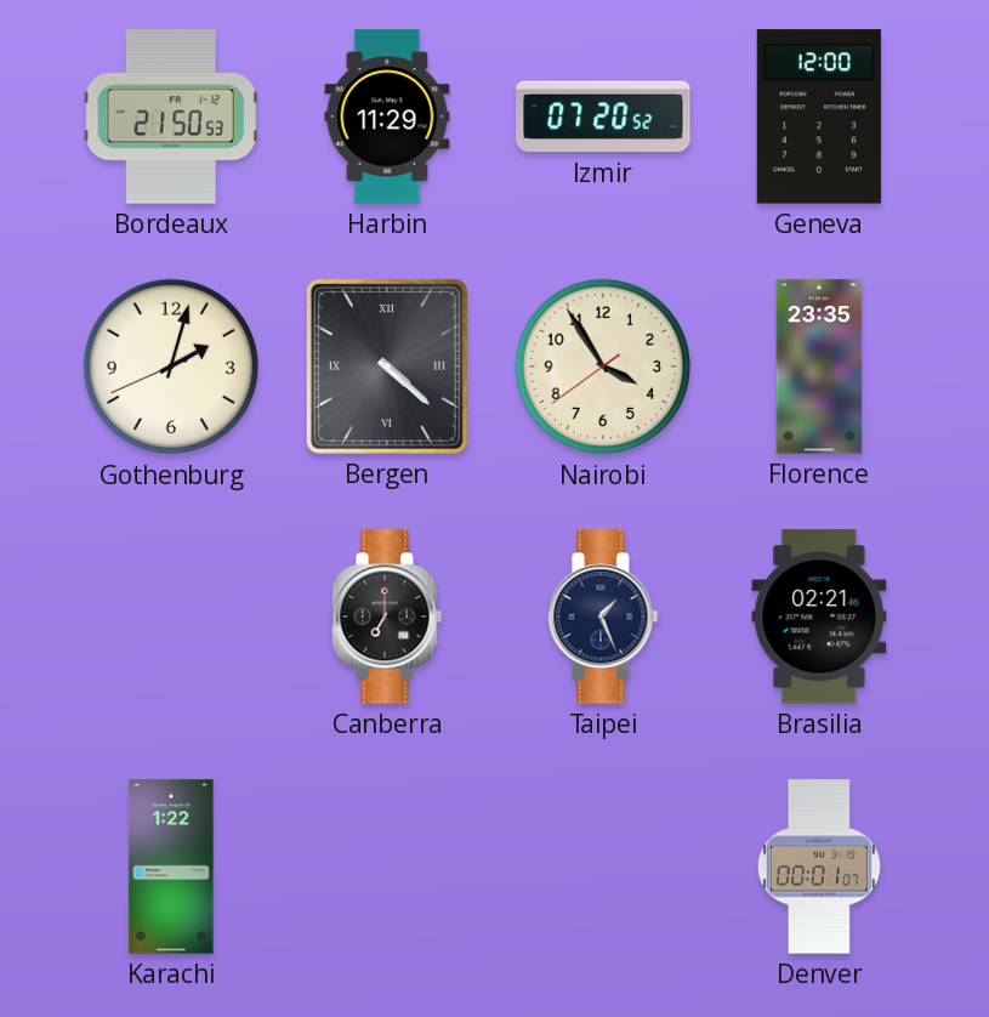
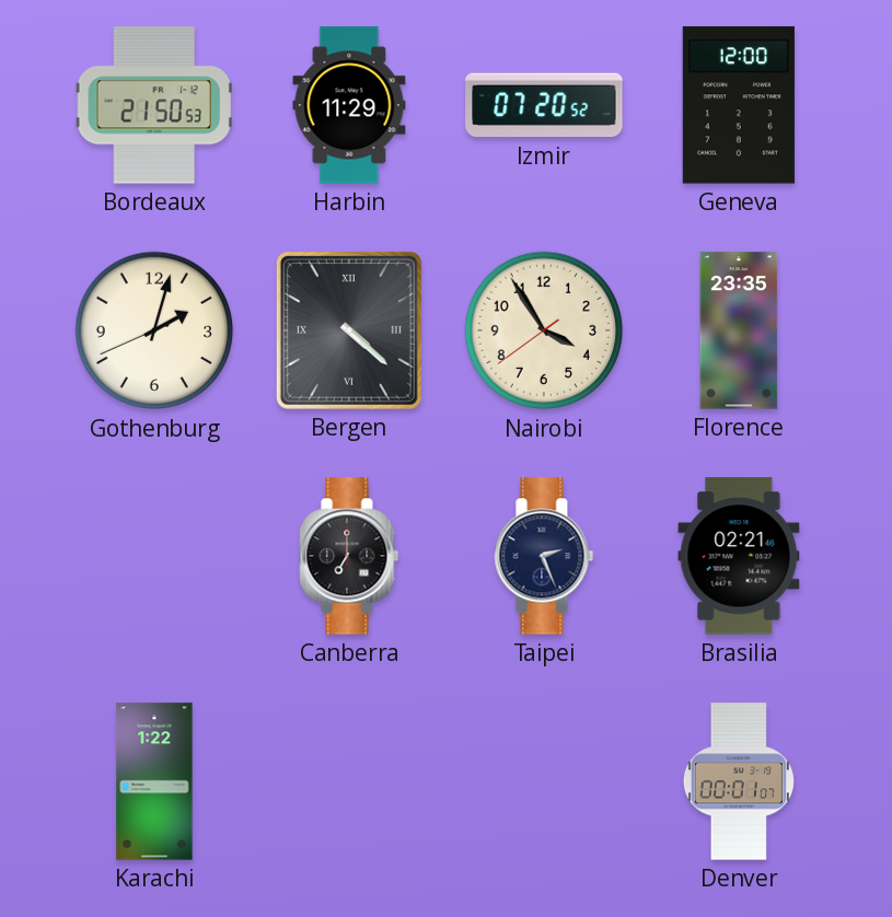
Taipei: 1:26 -> 2:26 (544, 556)
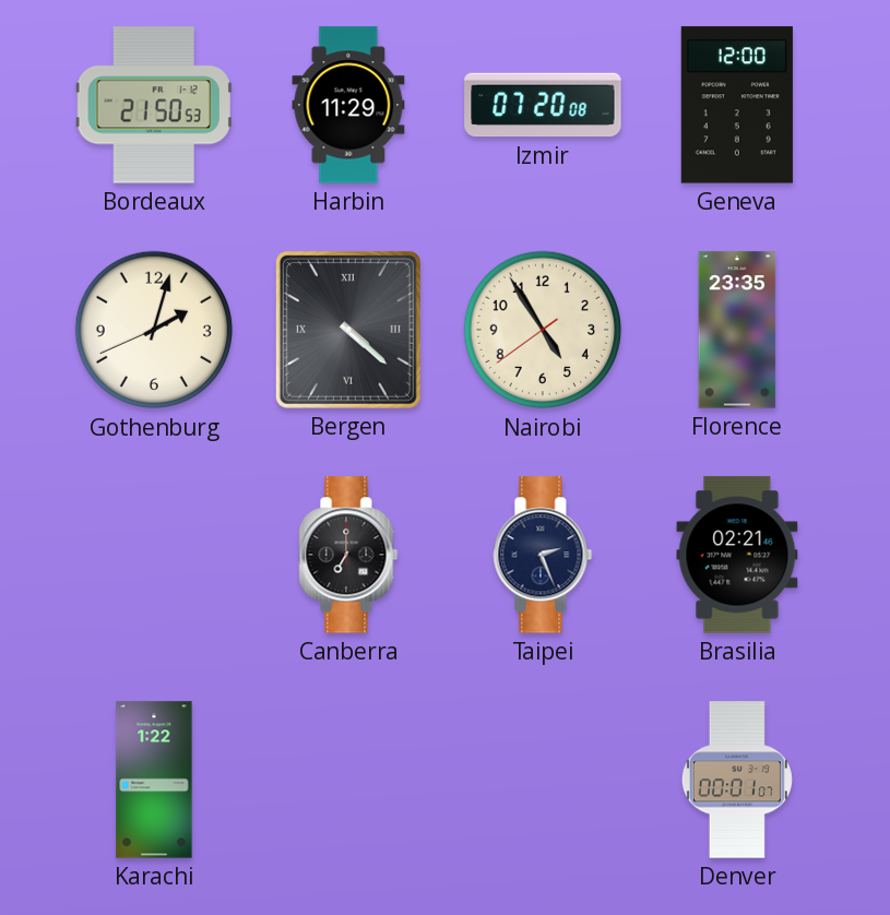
Izmir: 07:20:52 -> 07:20:08 (543, 105)
Nairobi: 3:54 -> 4:54 (543, 330)
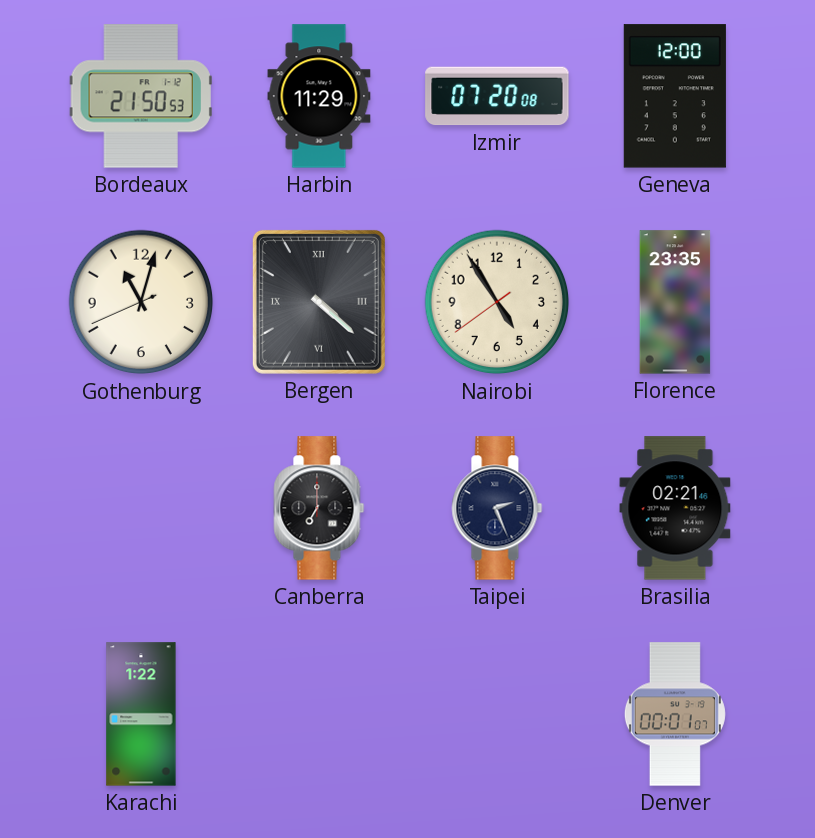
Gothenburg: 2:02 -> 11:02 (141, 302)
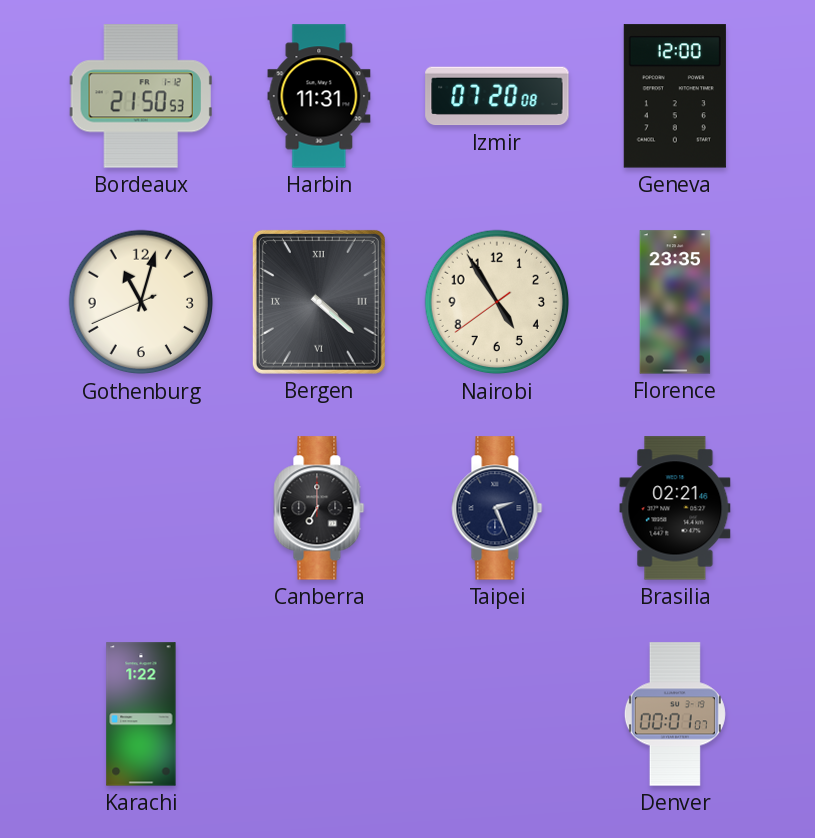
Harbin: 11:29 -> 11:31 (319, 96)
